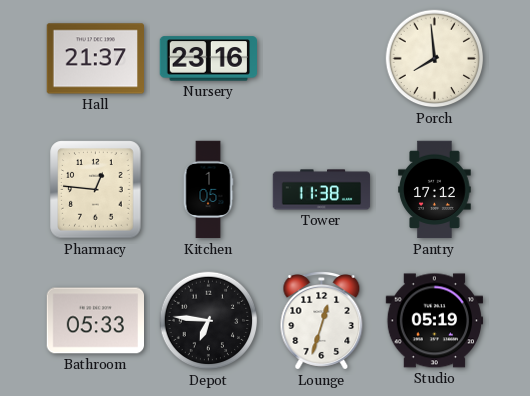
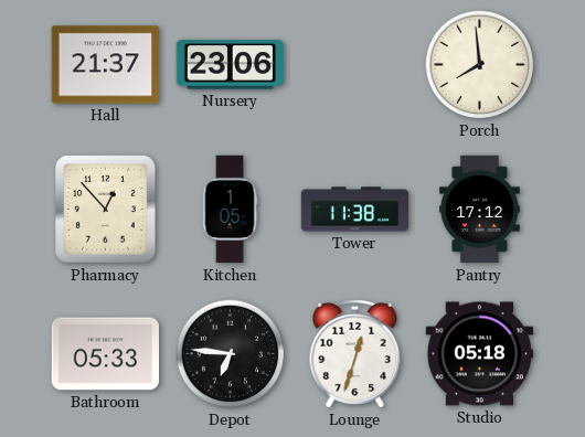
Nursery: 23:16 -> 23:06 (231, 65)
Pharmacy: 12:46 -> 12:53 (106, 210)
Studio: 05:19 -> 05:18 (480, 354)
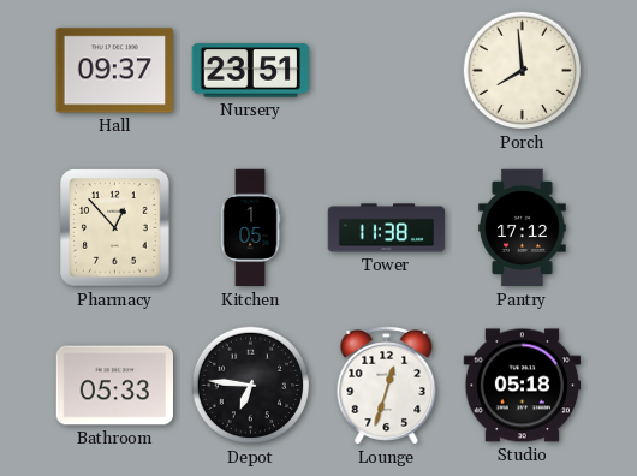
Hall: 21:37 -> 09:37 (115, 71)
Nursery: 23:06 -> 23:51 (251, 71)
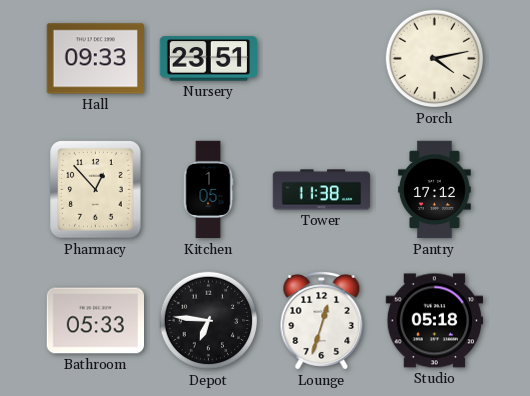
Hall: 09:37 -> 09:33 (96, 59)
Porch: 7:59 -> 4:13 (435, 59)
